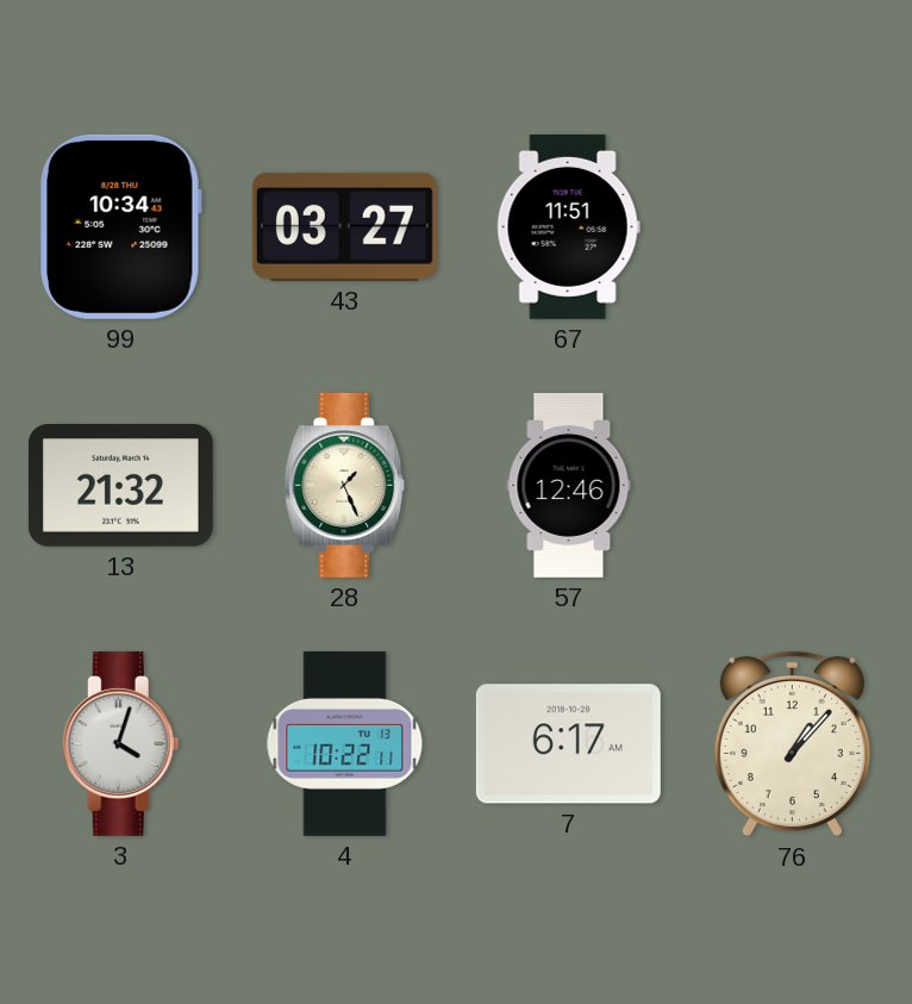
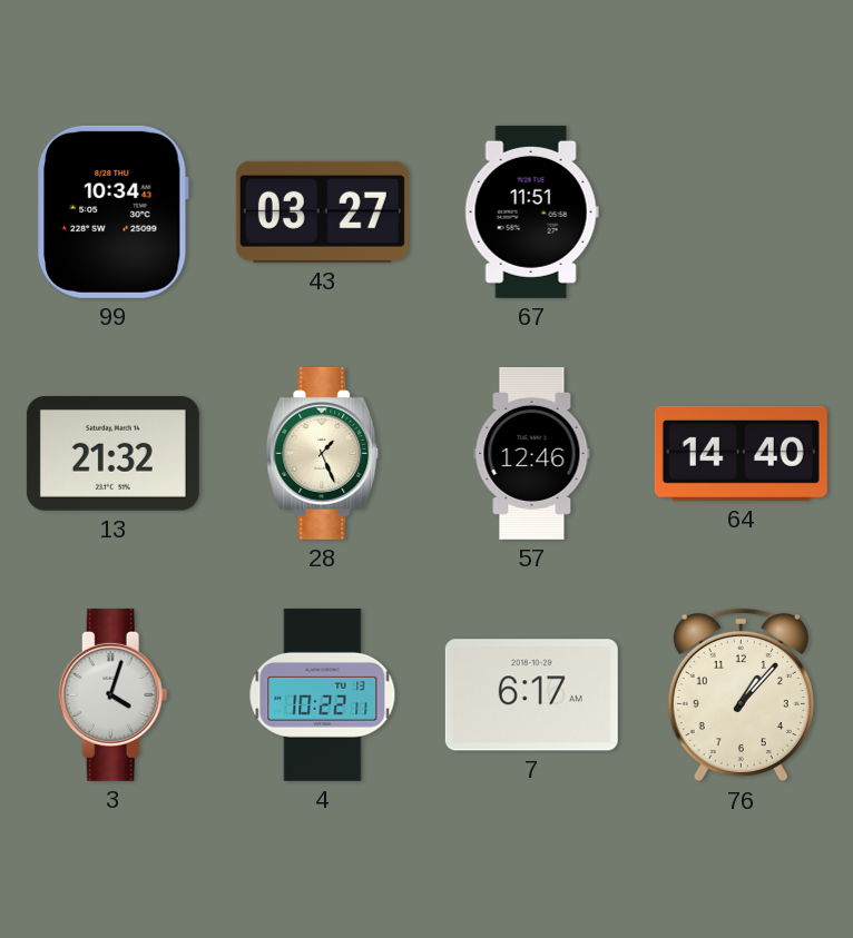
64: none -> 14:40 (741, 453)
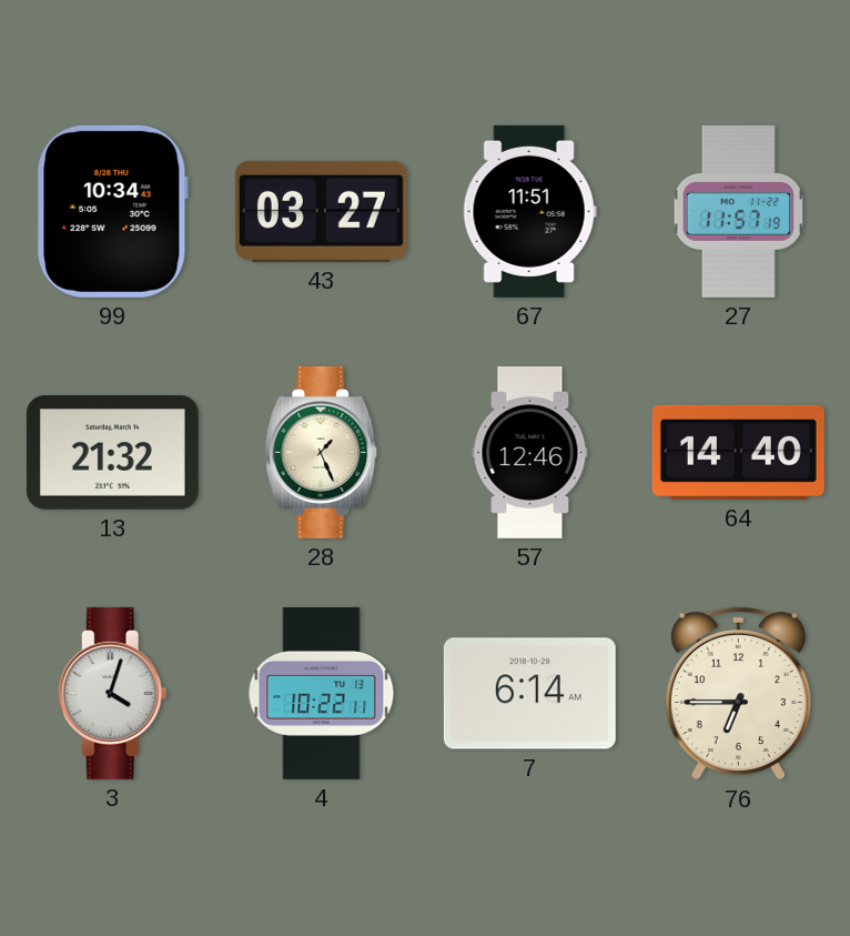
27: none -> 11:57 (738, 211)
7: 6:17 -> 6:14 (529, 694)
76: 1:07 -> 6:45 (738, 694)
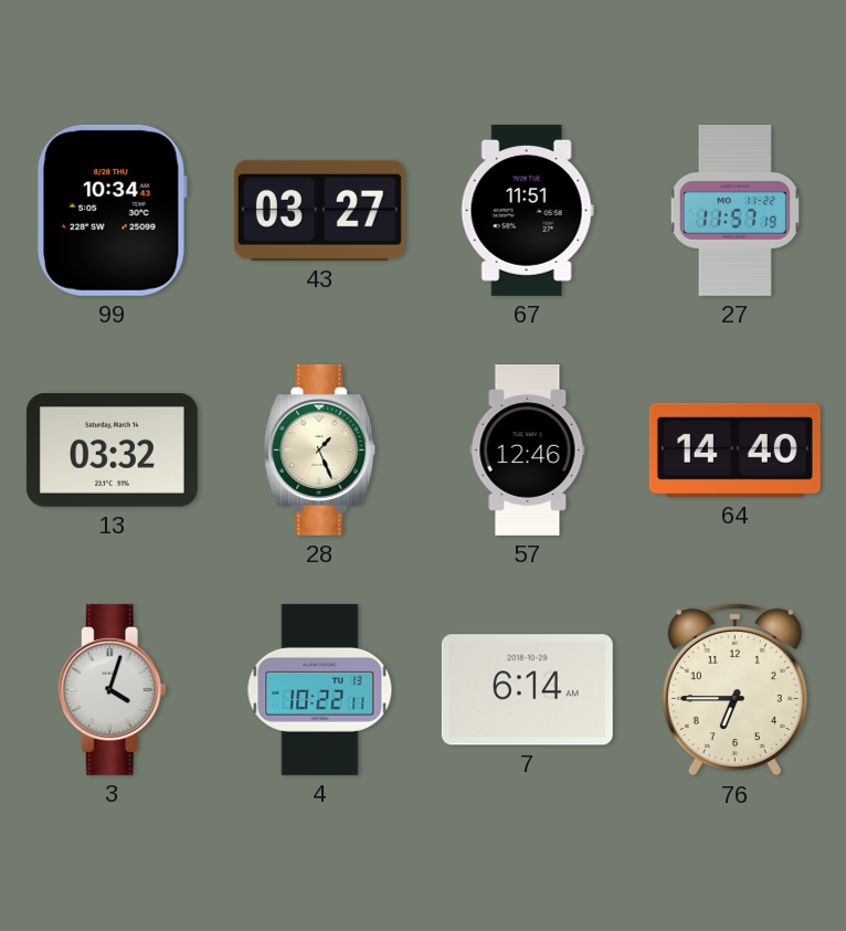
13: 21:32 -> 03:32 (112, 451)
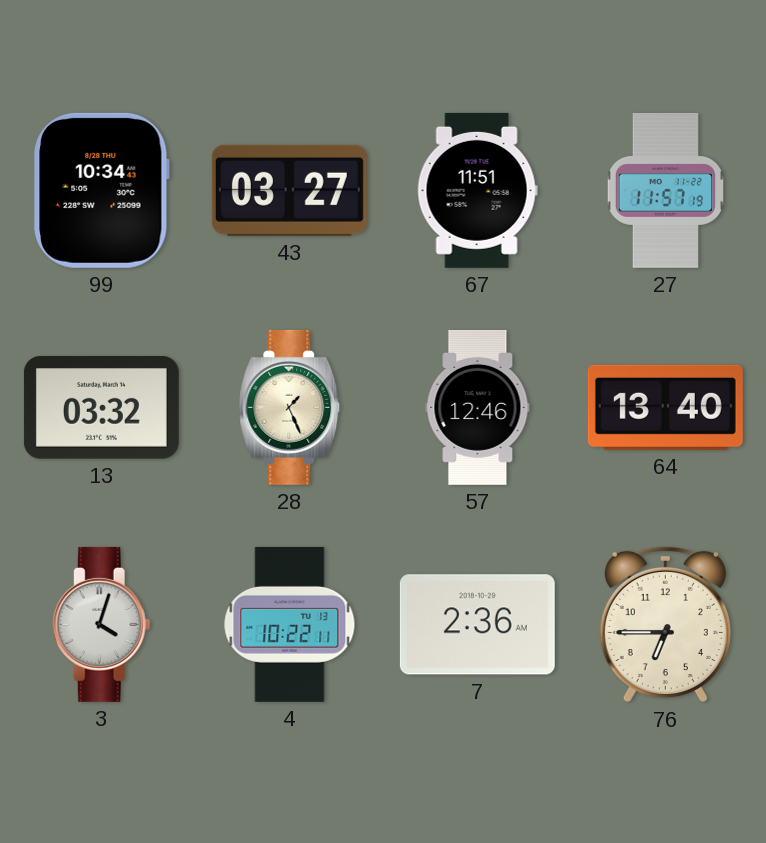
64: 14:40 -> 13:40 (665, 407)
7: 6:14 -> 2:36 (477, 625)
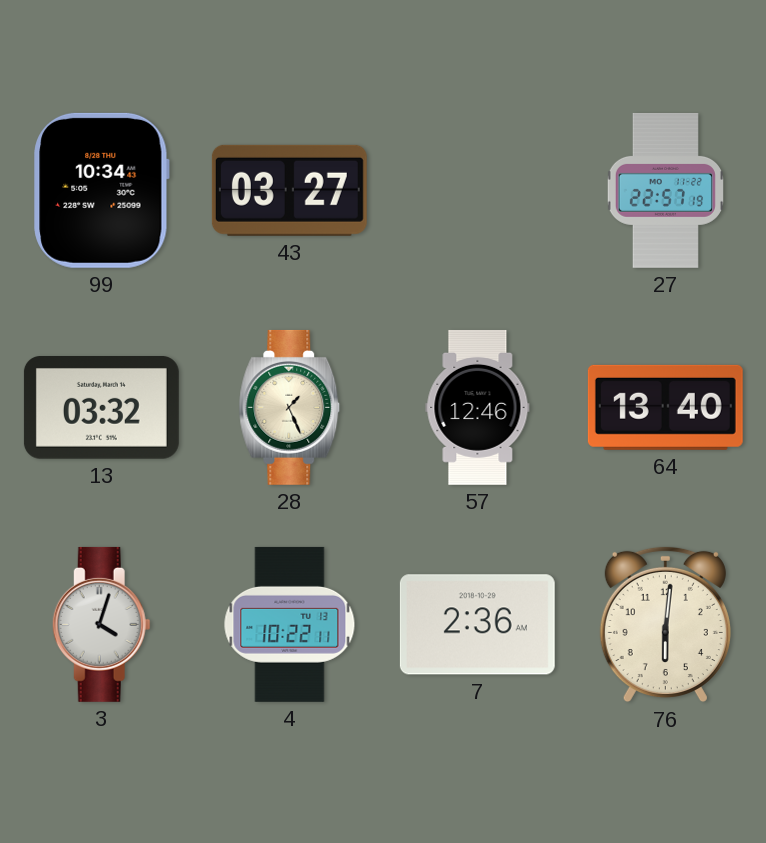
67: 11:51 -> none (477, 190)
27: 11:57 -> 22:57 (665, 190)
76: 6:45 -> 6:01 (665, 625)
